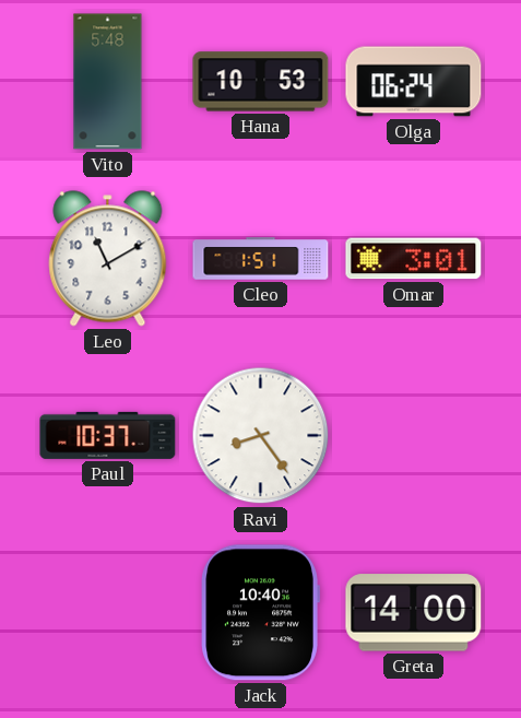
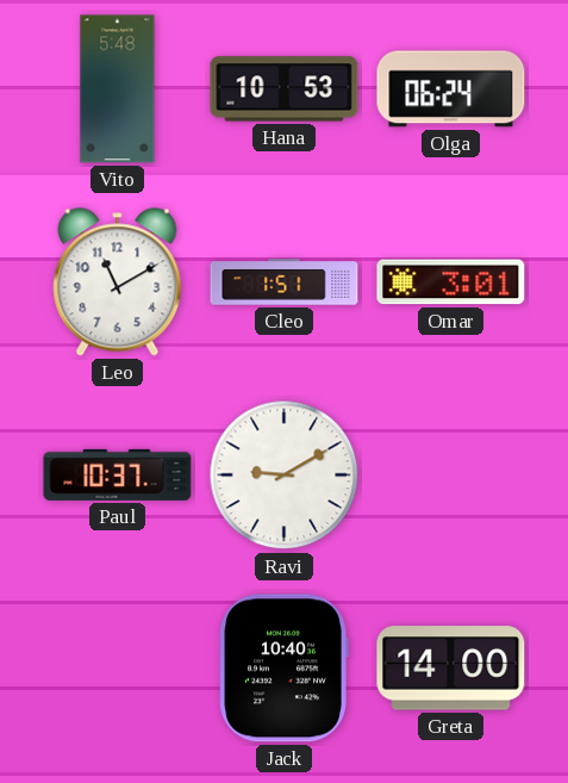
Ravi: 8:24 -> 9:10 (285, 476)
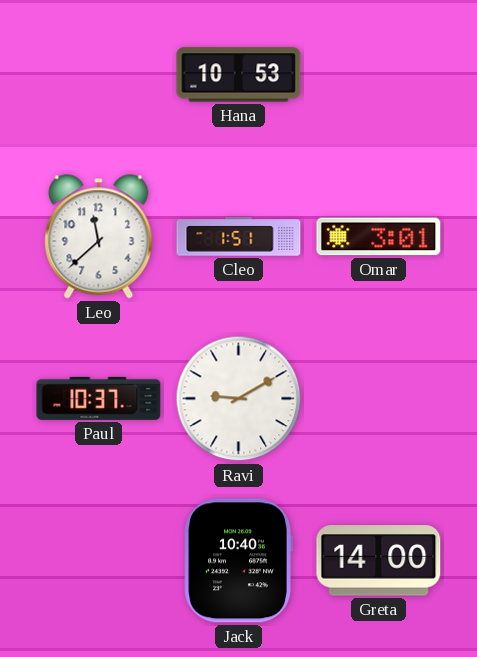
Vito: 5:48 -> none (118, 89)
Olga: 06:24 -> none (451, 89)
Leo: 11:10 -> 11:38 (99, 237)
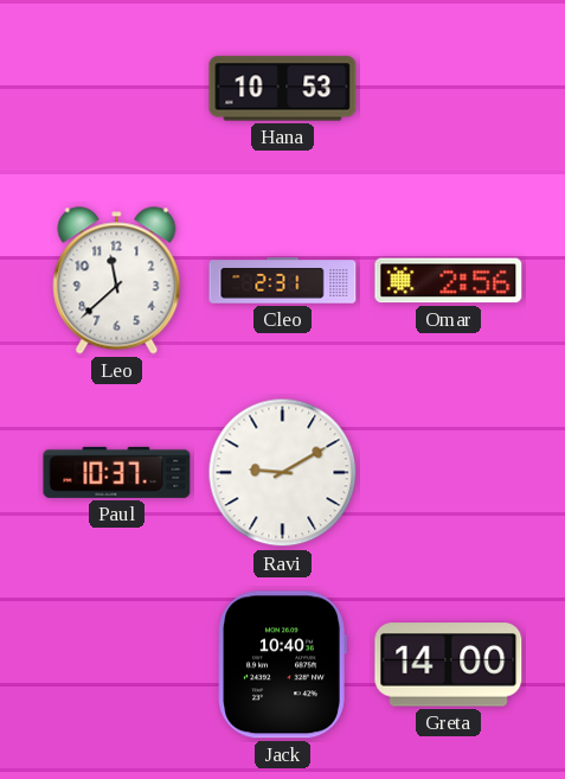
Cleo: 1:51 -> 2:31 (283, 281)
Omar: 3:01 -> 2:56 (449, 281)
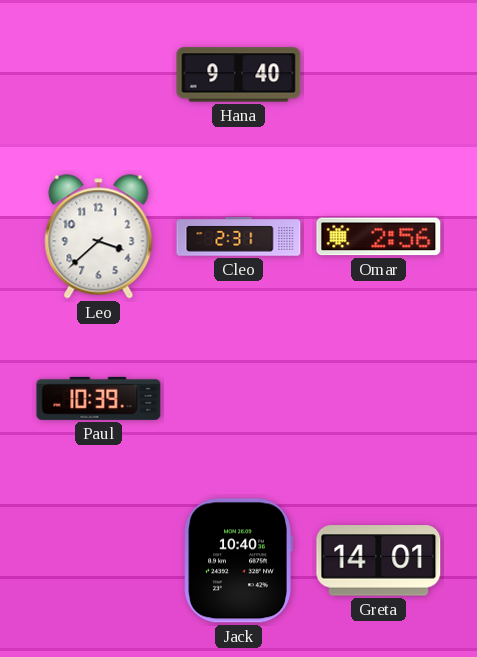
Hana: 10:53 -> 9:40 (239, 75)
Leo: 11:38 -> 3:38 (99, 237)
Paul: 10:37 -> 10:39 (99, 398)
Ravi: 9:10 -> none (283, 473)
Greta: 14:00 -> 14:01 (379, 561)
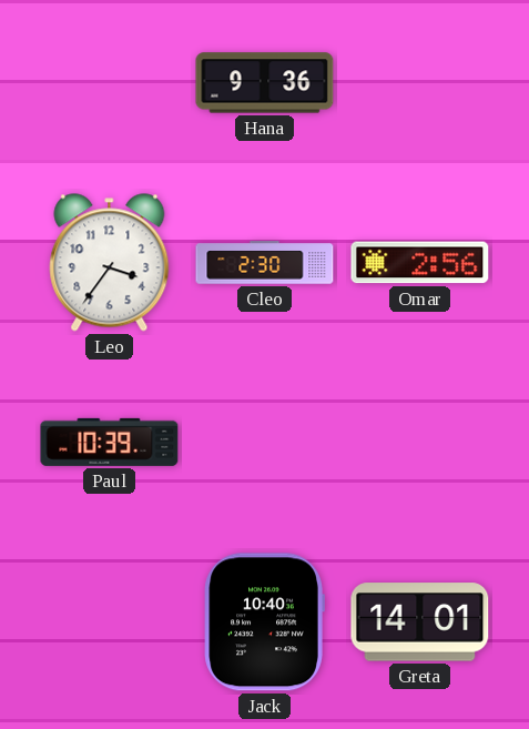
Hana: 9:40 -> 9:36 (265, 83)
Leo: 3:38 -> 3:36 (110, 263)
Cleo: 2:31 -> 2:30 (265, 263)
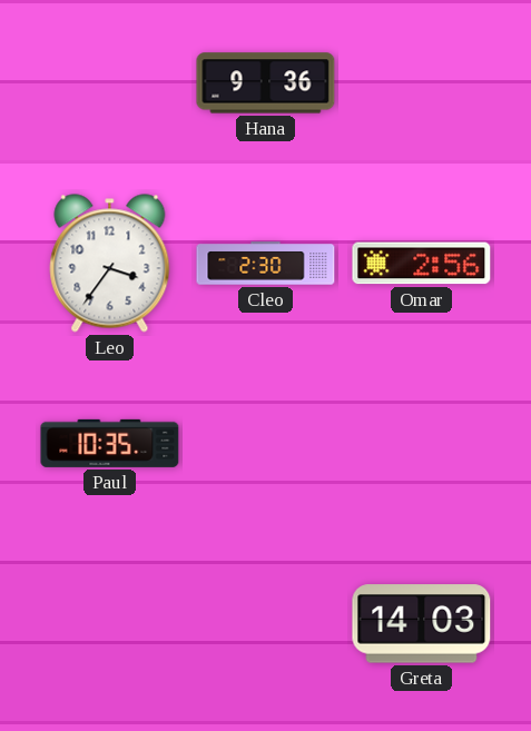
Paul: 10:39 -> 10:35 (110, 443)
Jack: 10:40 -> none (264, 622)
Greta: 14:01 -> 14:03 (422, 624)
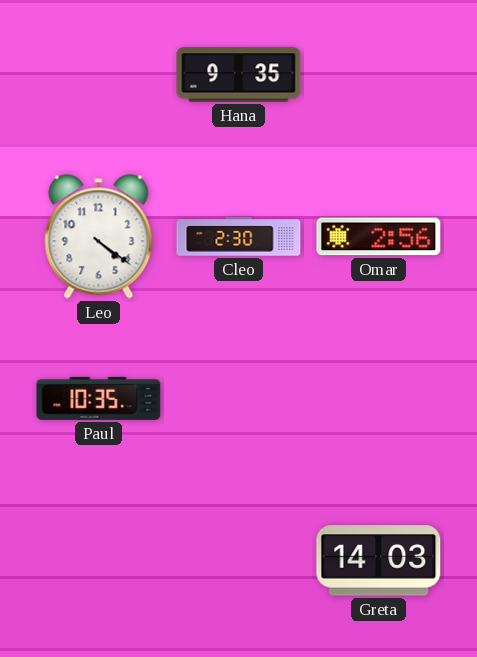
Hana: 9:36 -> 9:35 (239, 75)
Leo: 3:36 -> 4:21 (99, 237)
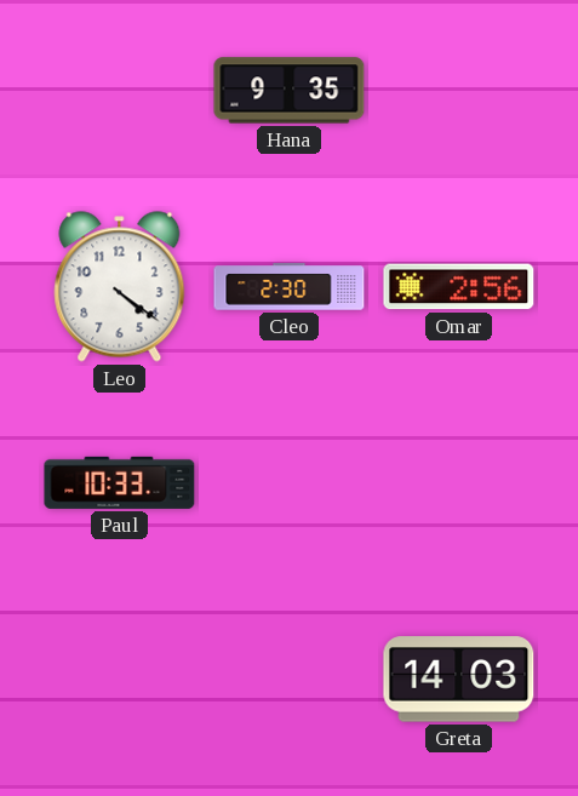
Paul: 10:35 -> 10:33 (120, 482)
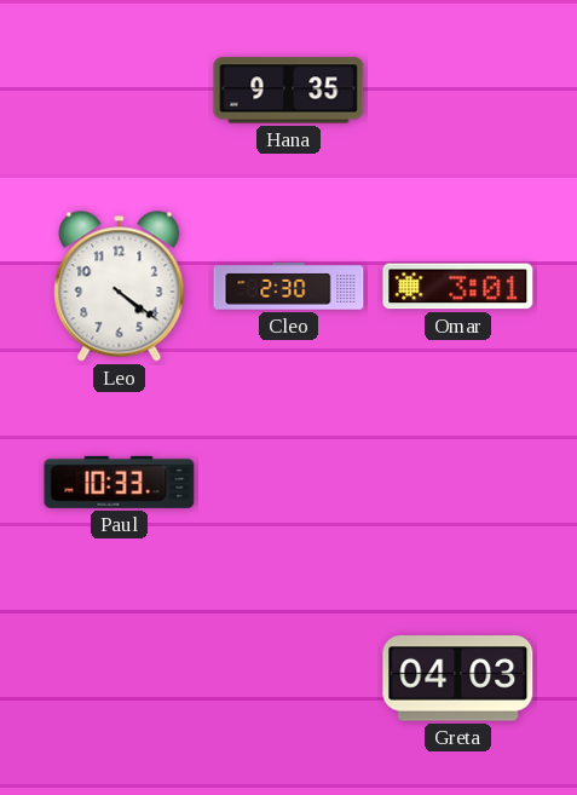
Omar: 2:56 -> 3:01 (458, 287)
Greta: 14:03 -> 04:03 (458, 679)
